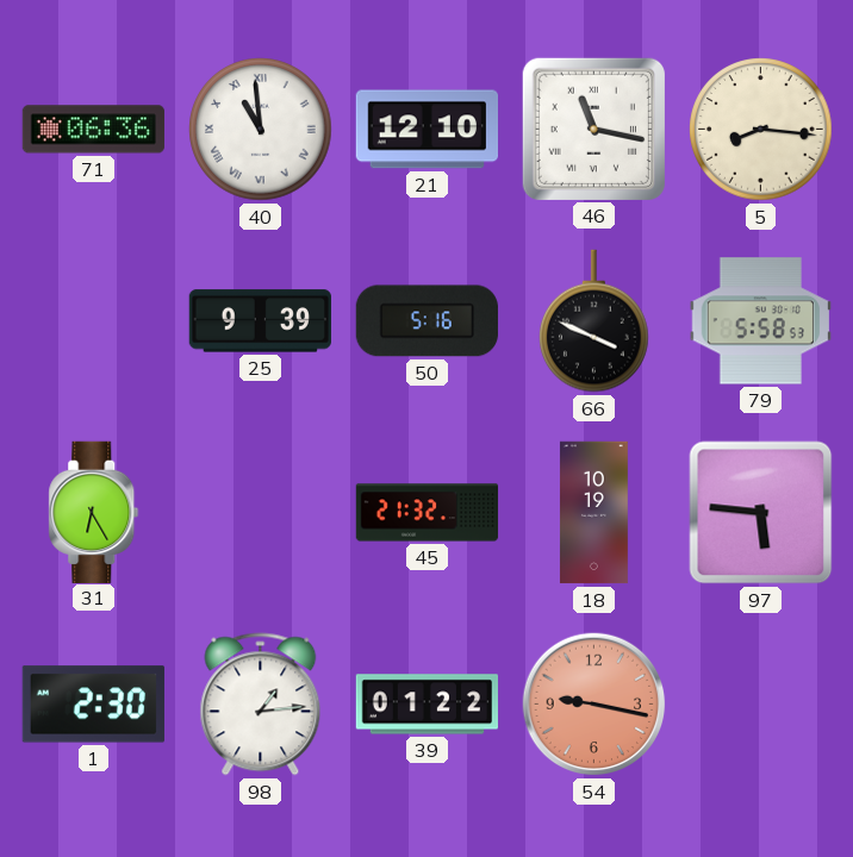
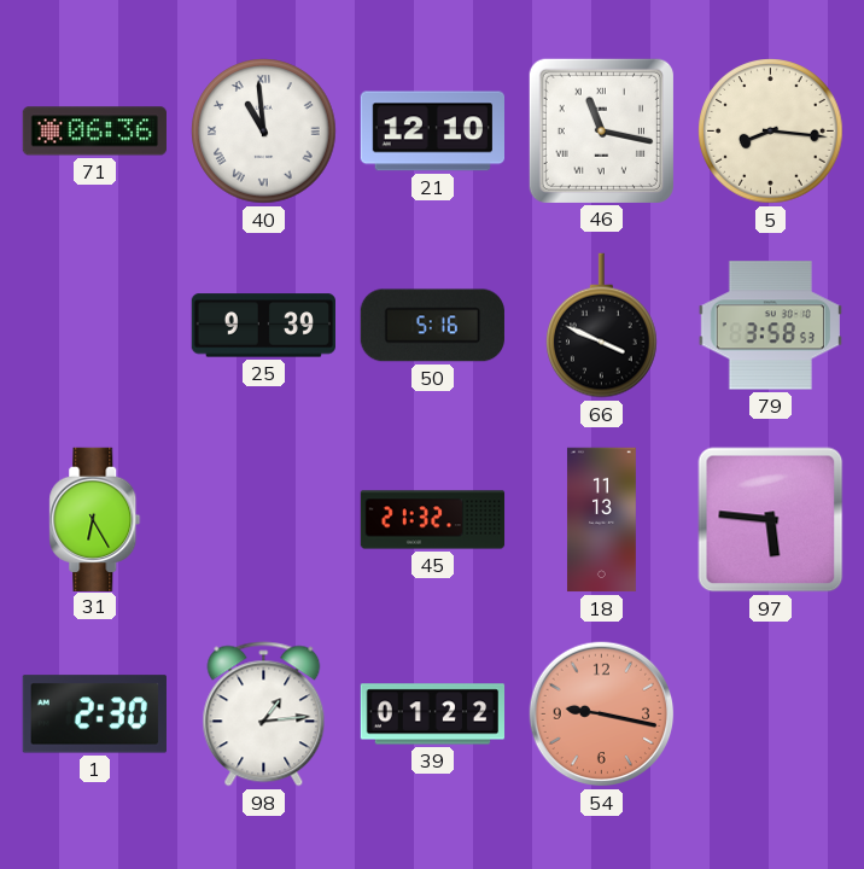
79: 5:58 -> 3:58 (770, 326)
18: 10:19 -> 11:13 (601, 520)
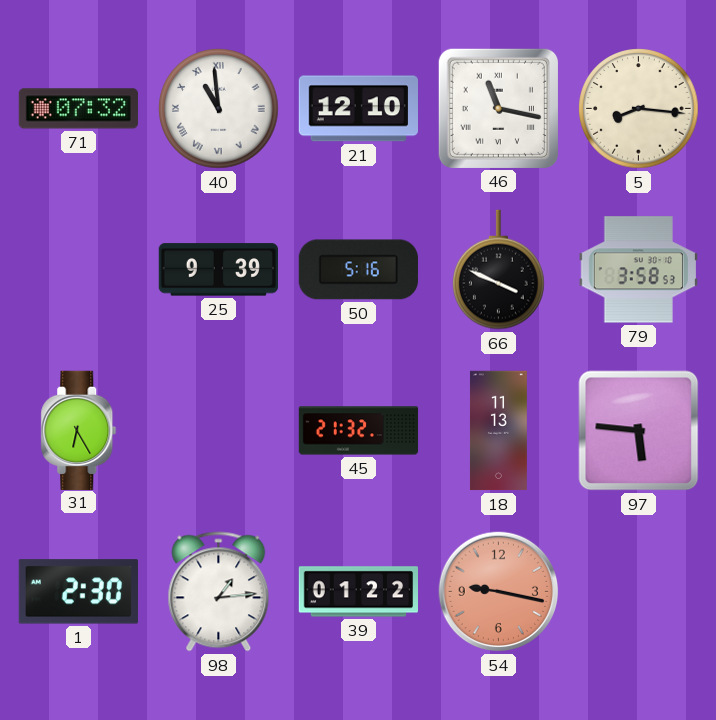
71: 06:36 -> 07:32 (78, 109)
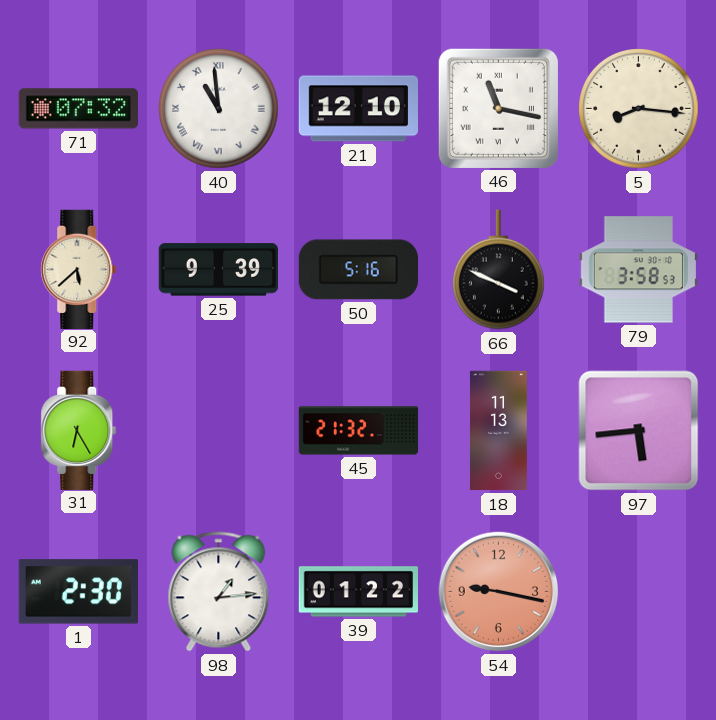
92: none -> 5:38 (79, 269)
97: 5:46 -> 5:44 (639, 431)
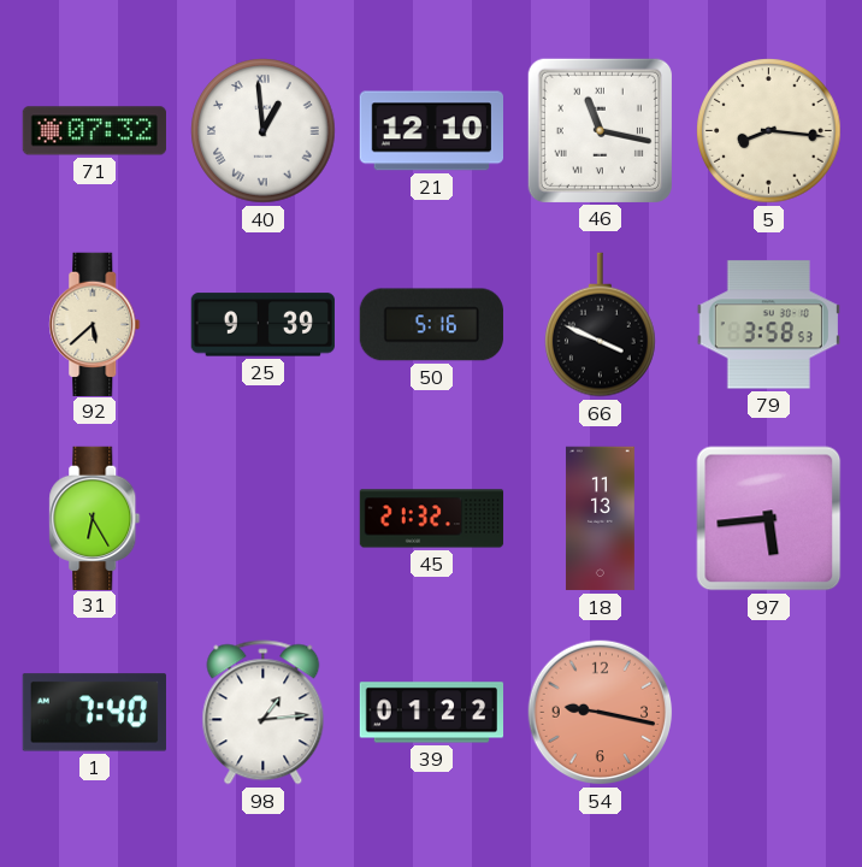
40: 10:59 -> 12:59 (264, 131)
1: 2:30 -> 7:40 (94, 713)
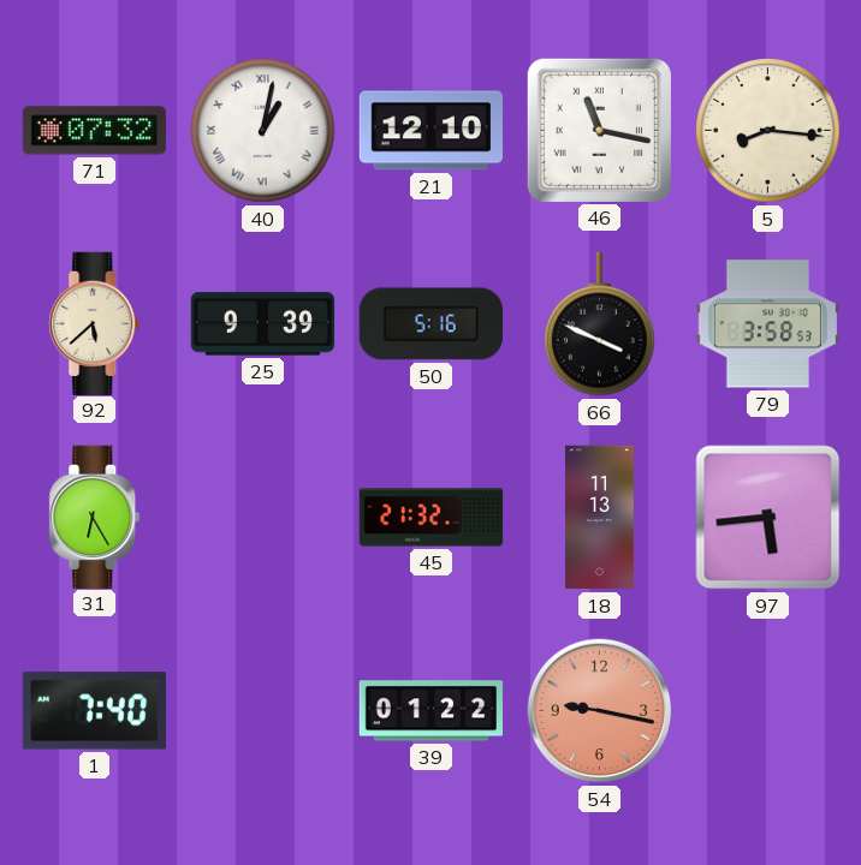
40: 12:59 -> 1:02 (263, 131)
98: 1:14 -> none (264, 713)
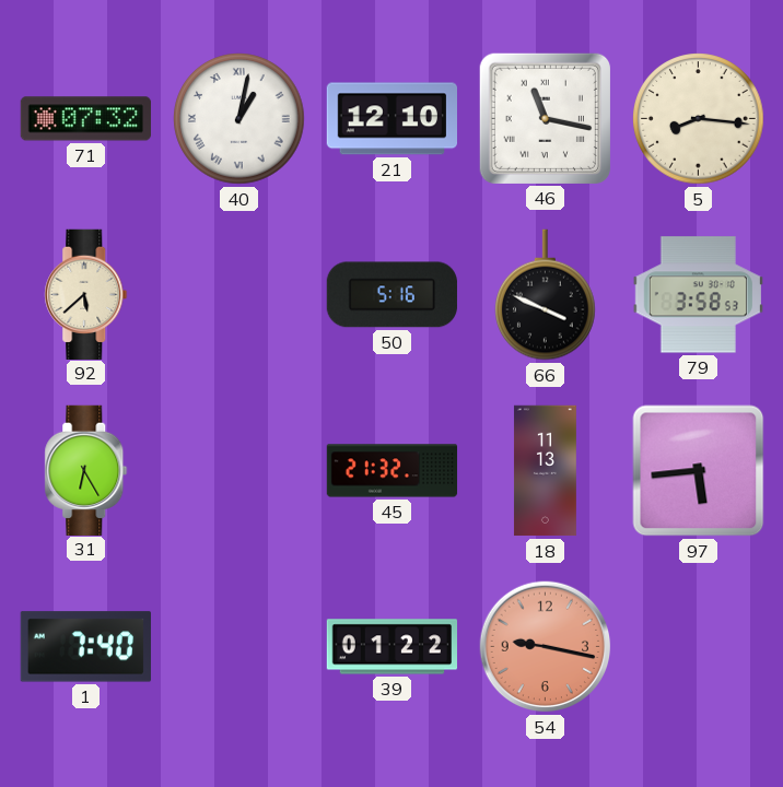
25: 9:39 -> none (262, 324)
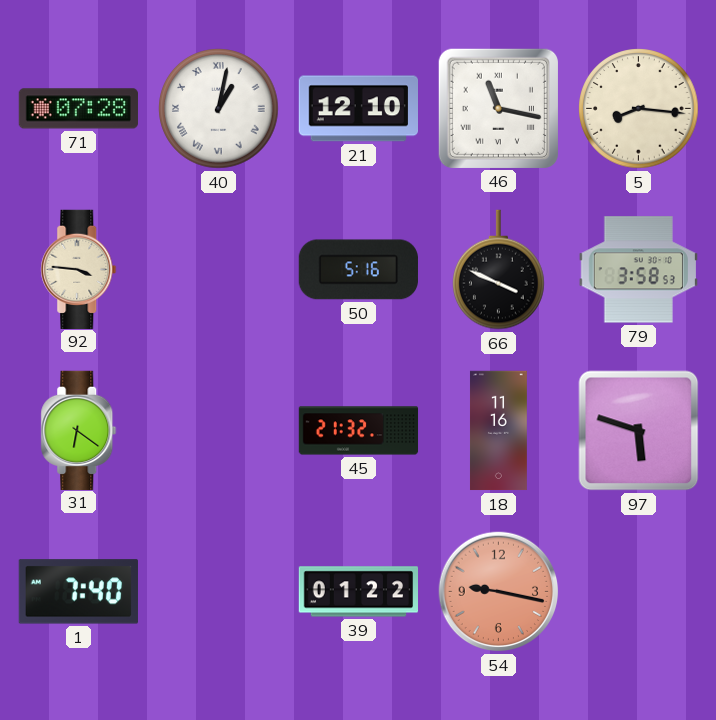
71: 07:32 -> 07:28 (78, 109)
92: 5:38 -> 3:46 (79, 269)
31: 6:25 -> 6:21 (79, 430)
18: 11:13 -> 11:16 (498, 431)
97: 5:44 -> 5:48 (639, 431)
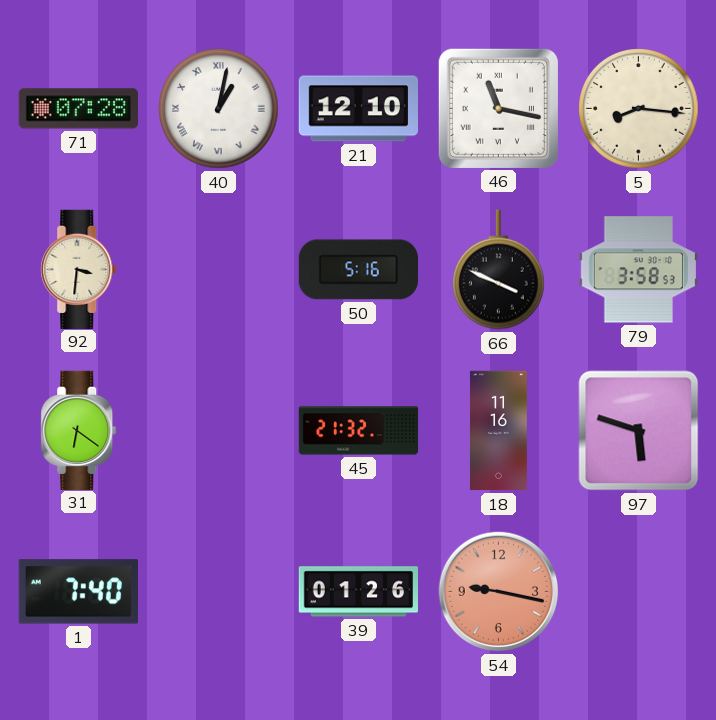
92: 3:46 -> 3:31 (79, 269)
39: 01:22 -> 01:26 (359, 592)
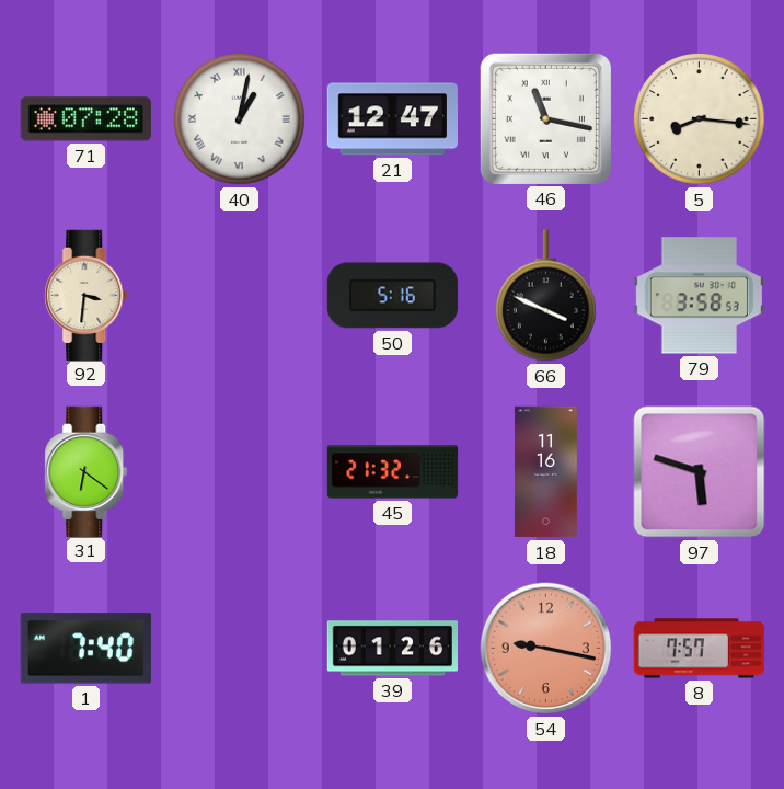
21: 12:10 -> 12:47 (392, 119)
8: none -> 7:57 (700, 649)
